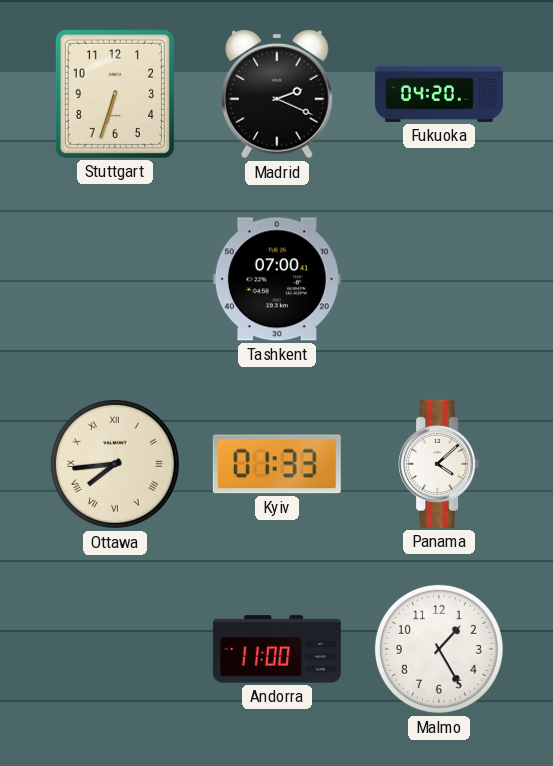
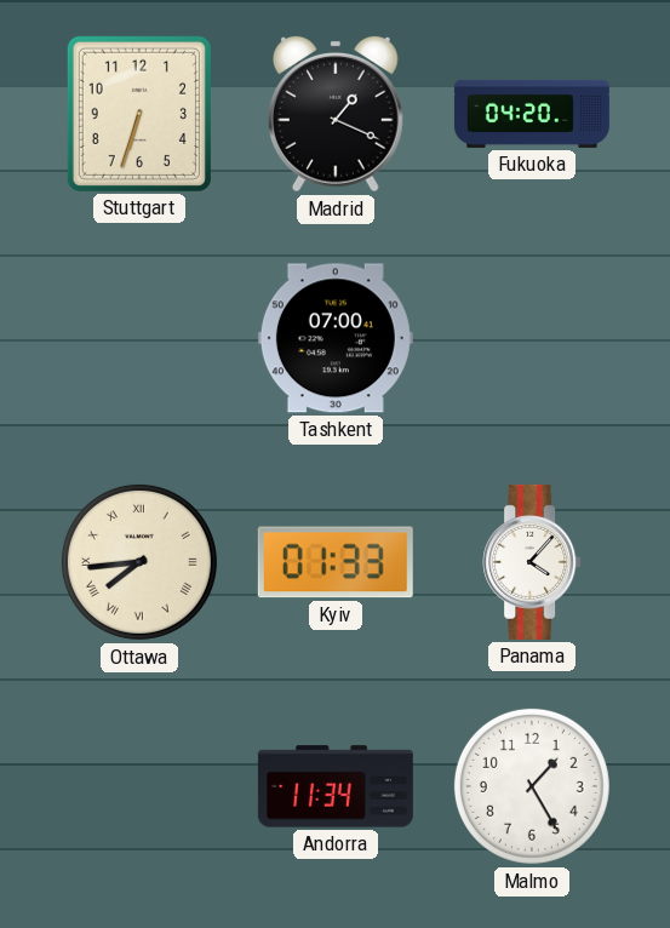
Madrid: 2:19 -> 1:19 (337, 114)
Panama: 4:08 -> 4:07 (532, 562)
Andorra: 11:00 -> 11:34 (336, 786)
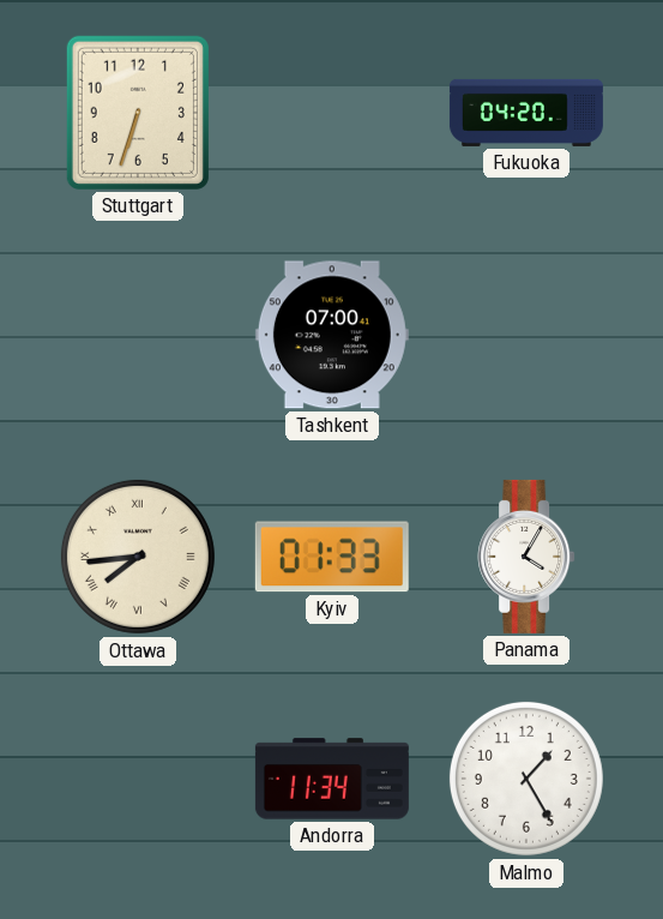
Madrid: 1:19 -> none (337, 114)
Panama: 4:07 -> 4:05 (526, 557)
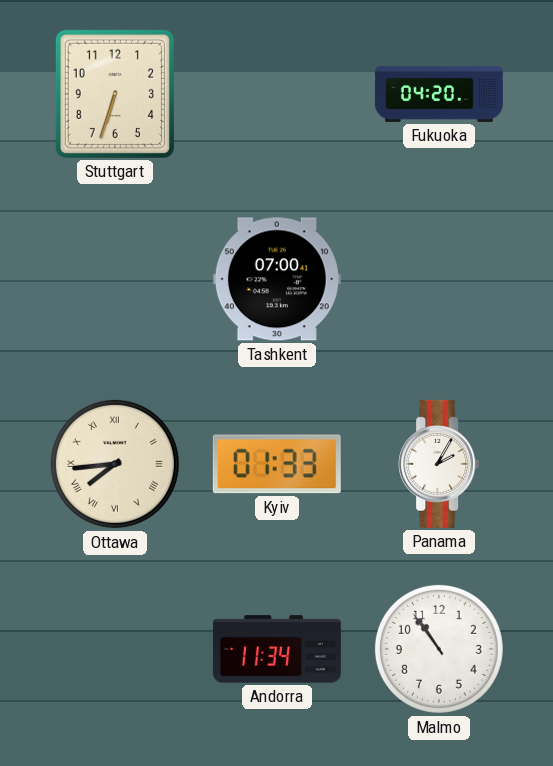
Panama: 4:05 -> 2:05 (439, 464)
Malmo: 1:25 -> 10:54 (439, 649)
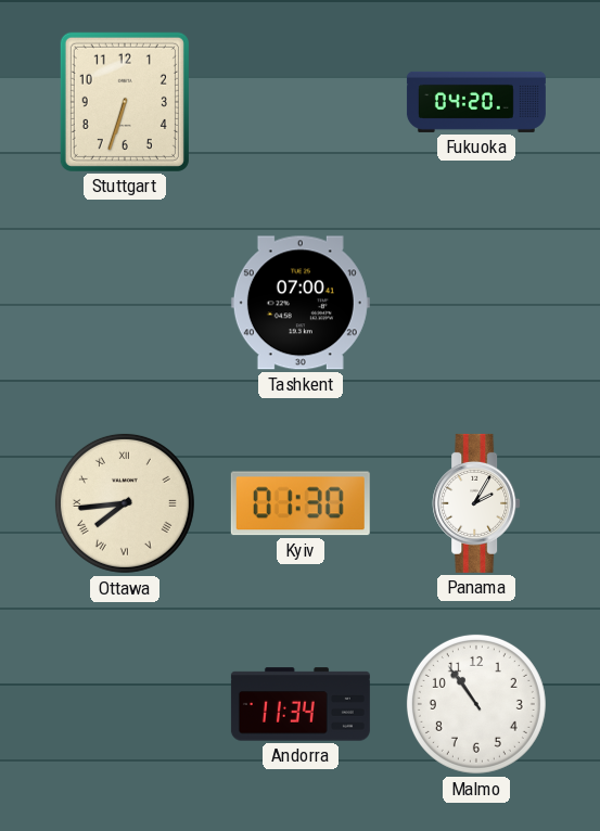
Kyiv: 01:33 -> 01:30 (301, 503)
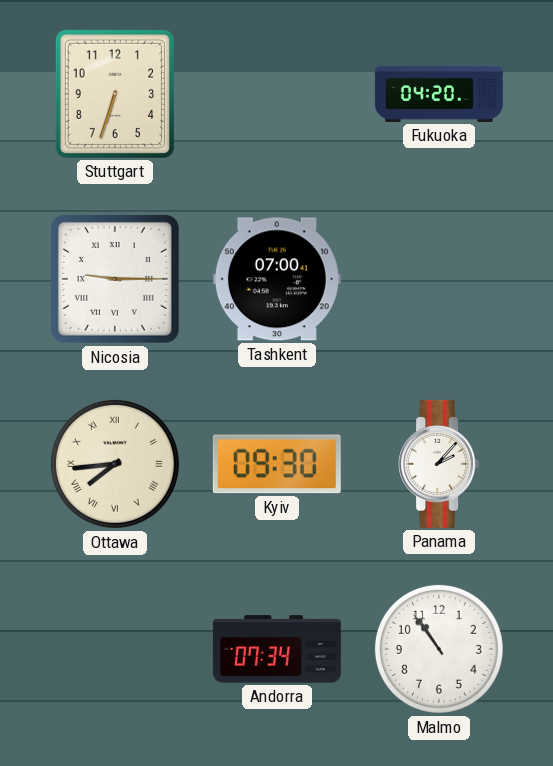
Nicosia: none -> 9:15 (115, 279)
Kyiv: 01:30 -> 09:30 (277, 464)
Panama: 2:05 -> 2:07 (439, 464)
Andorra: 11:34 -> 07:34 (277, 649)
